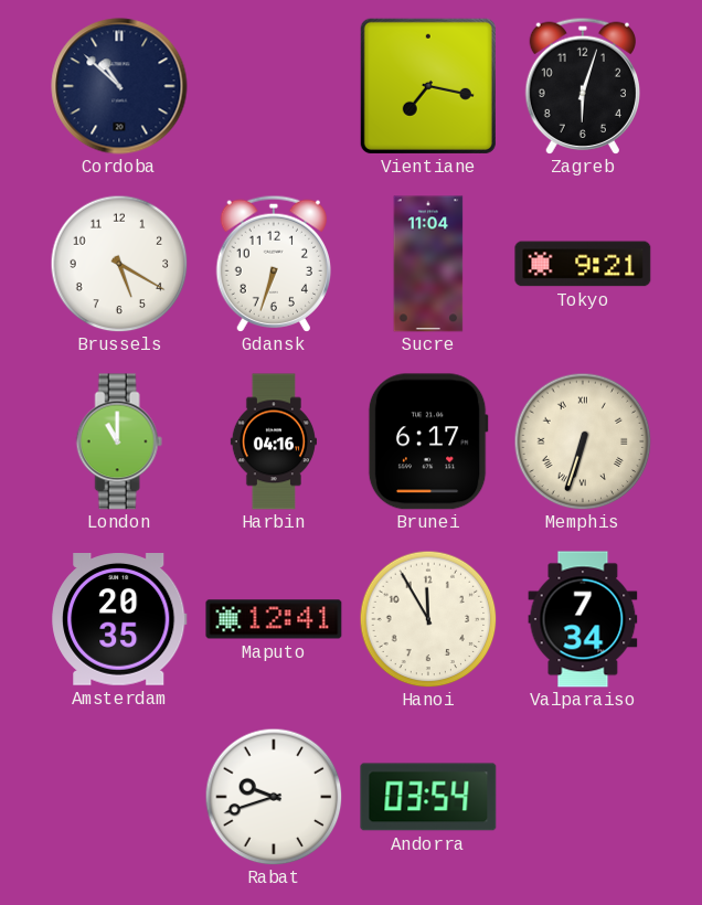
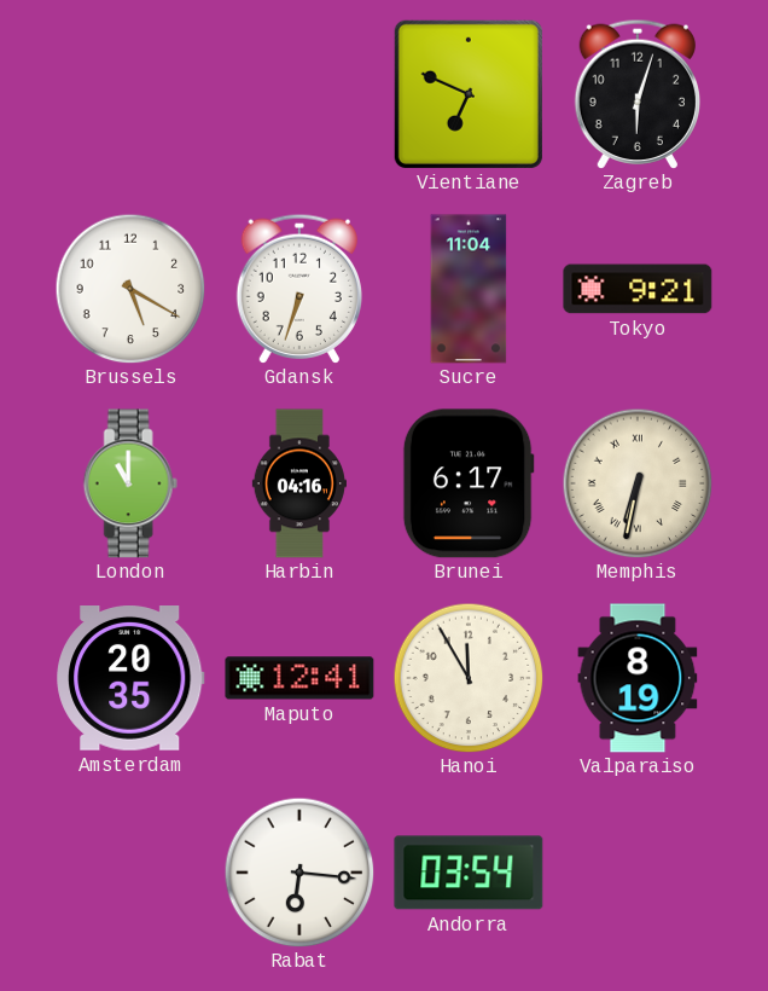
Cordoba: 10:52 -> none (119, 86)
Vientiane: 7:17 -> 6:49 (469, 94)
Memphis: 6:33 -> 6:32 (638, 483)
Valparaiso: 7:34 -> 8:19 (638, 678)
Rabat: 9:42 -> 6:16 (299, 873)
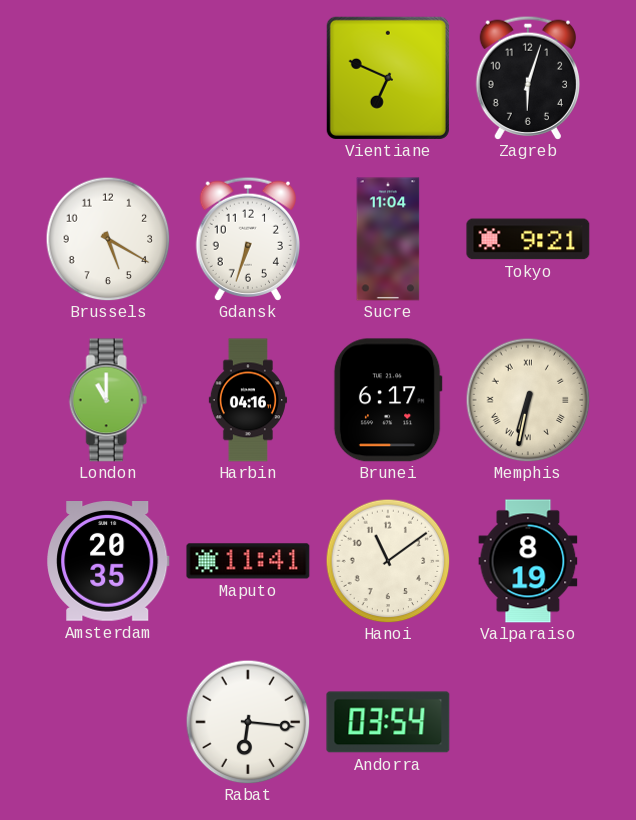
Maputo: 12:41 -> 11:41 (248, 561)
Hanoi: 11:55 -> 11:09 (388, 561)
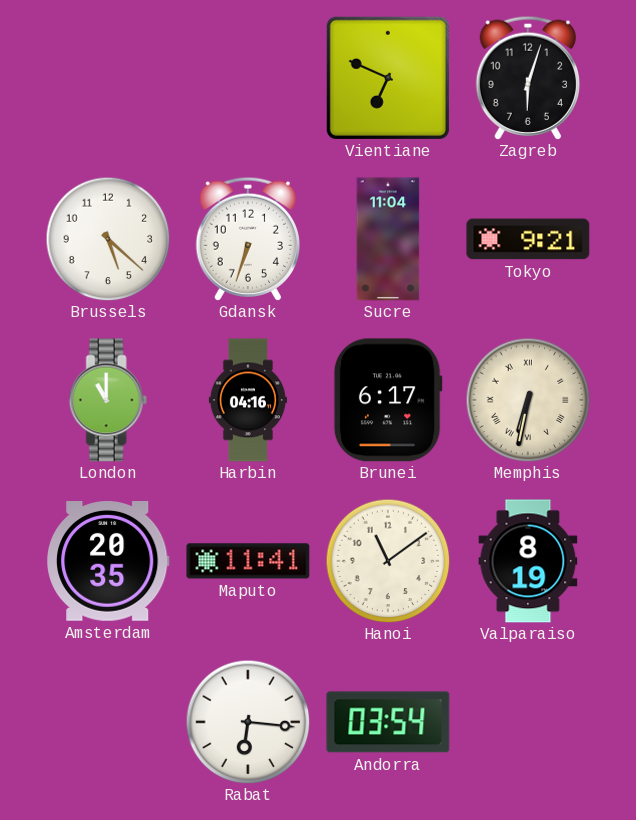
Brussels: 5:20 -> 5:22 (108, 239)
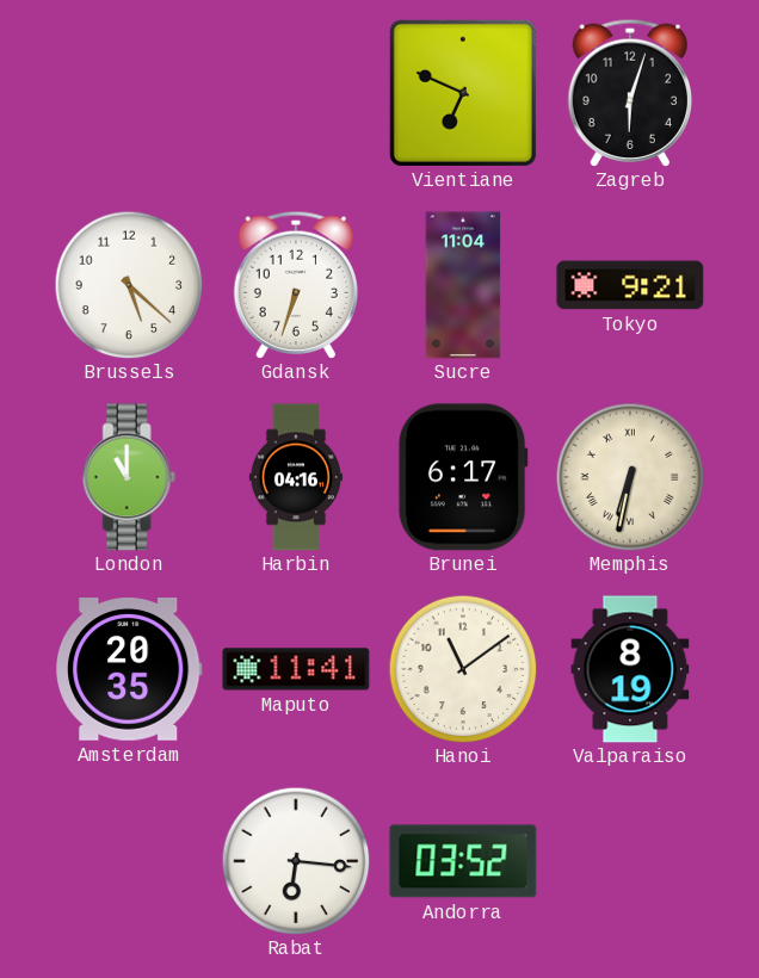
Andorra: 03:54 -> 03:52 (463, 861)
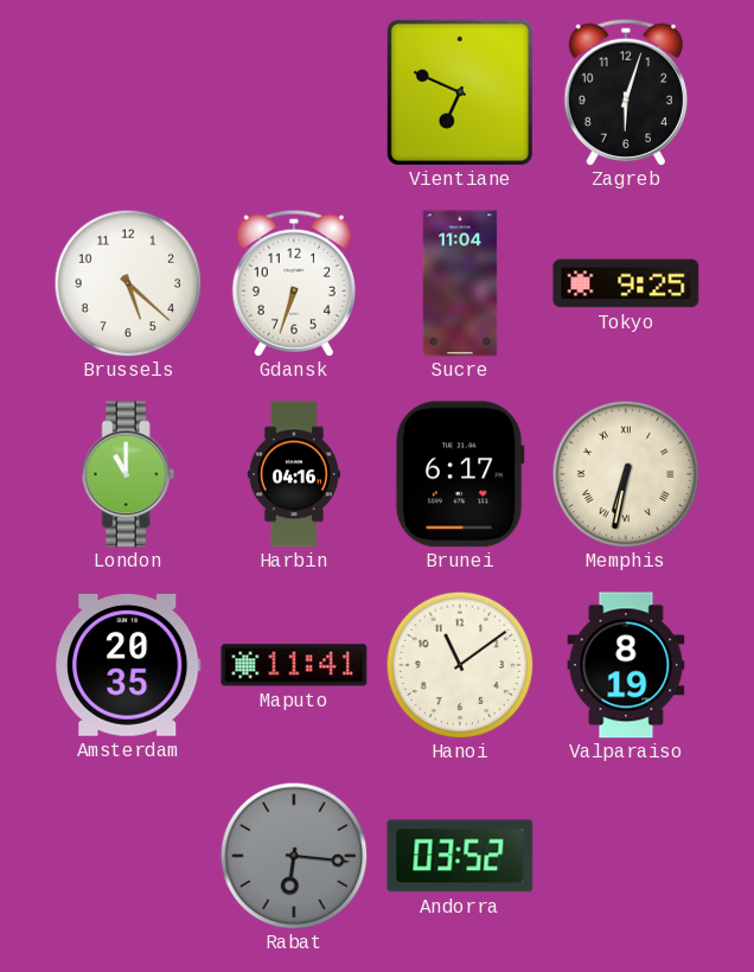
Tokyo: 9:21 -> 9:25 (626, 283)
Rabat dial: white -> grey (294, 856)
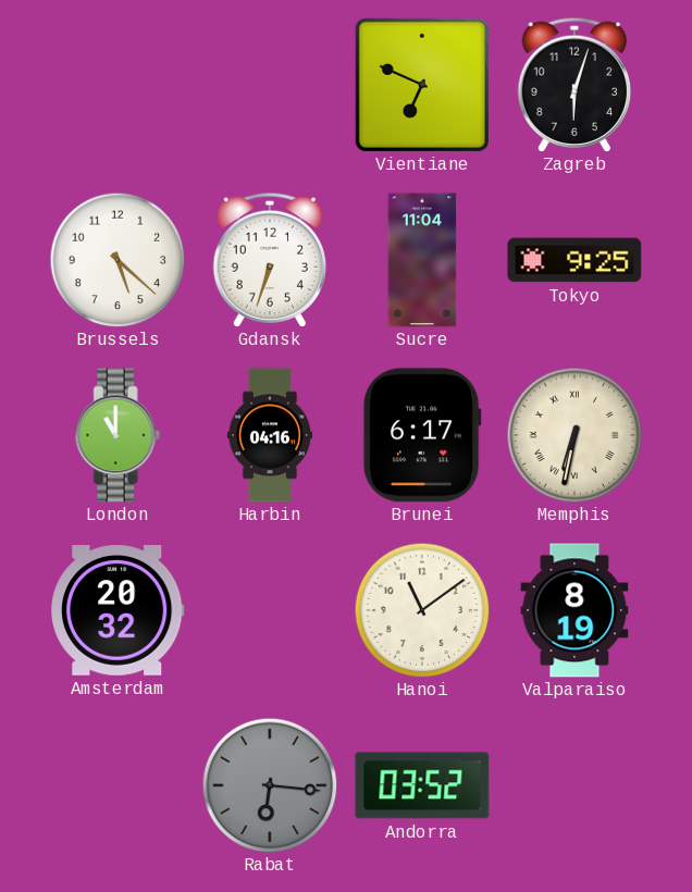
Amsterdam: 20:35 -> 20:32 (118, 611)
Maputo: 11:41 -> none (294, 665)
